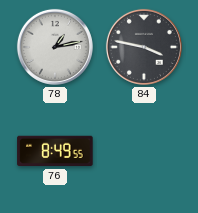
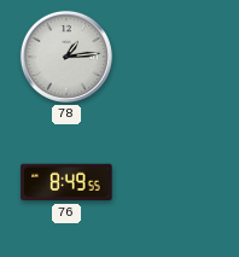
78: 1:13 -> 1:14 (66, 57)
84: 3:47 -> none (144, 47)
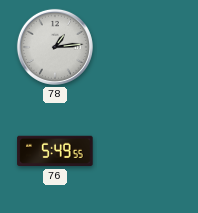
76: 8:49 -> 5:49 (55, 151)
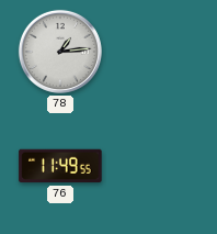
76: 5:49 -> 11:49 (60, 166)
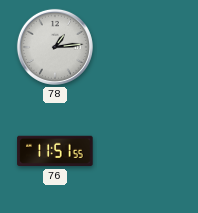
76: 11:49 -> 11:51 (55, 151)
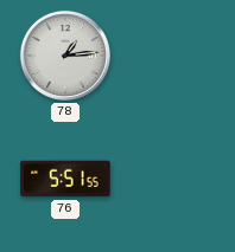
76: 11:51 -> 5:51 (65, 179)
